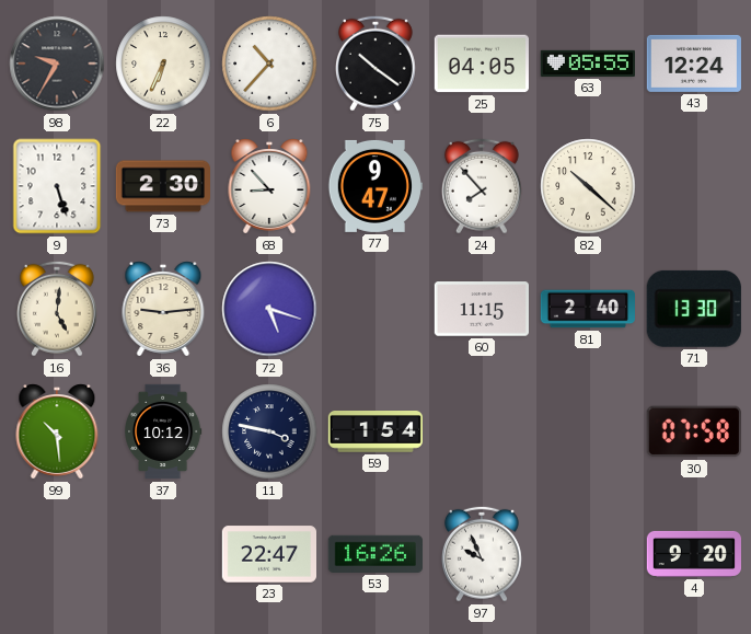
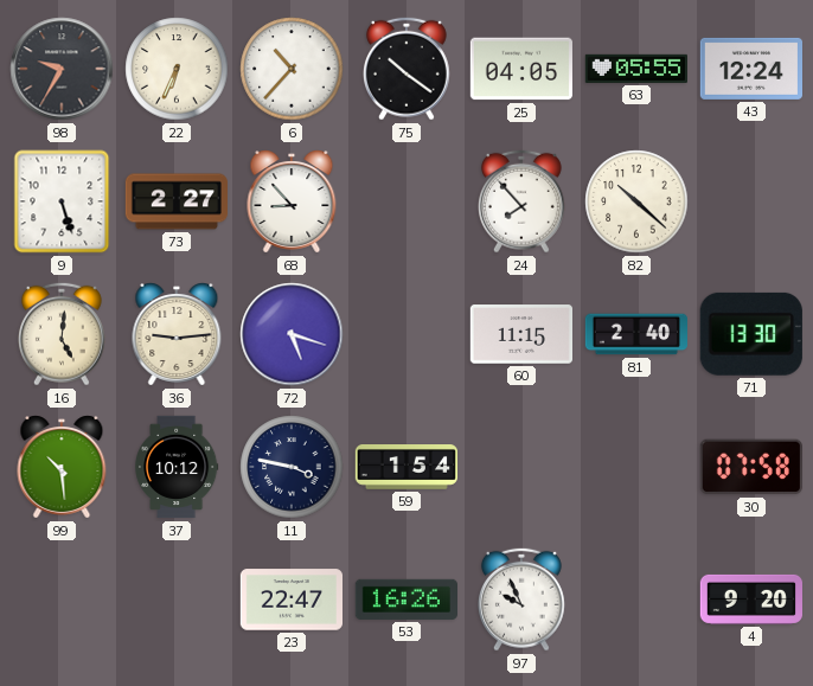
73: 2:30 -> 2:27 (175, 201)
77: 9:47 -> none (374, 186)
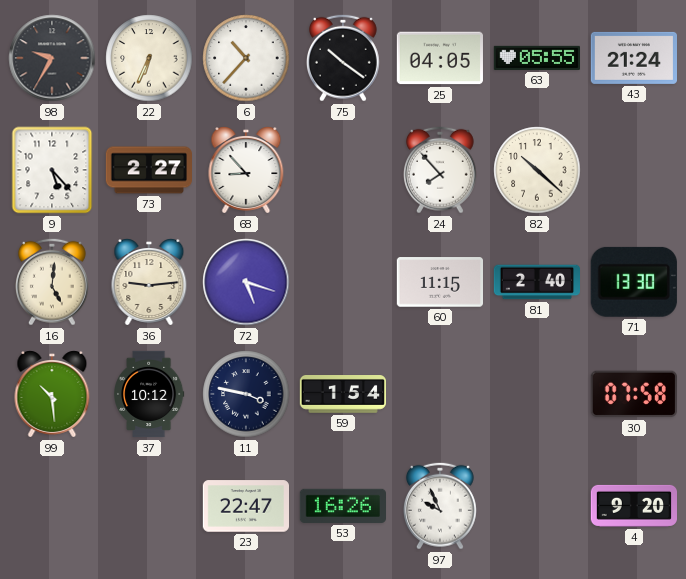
43: 12:24 -> 21:24 (633, 58)
9: 5:27 -> 5:23 (52, 170)
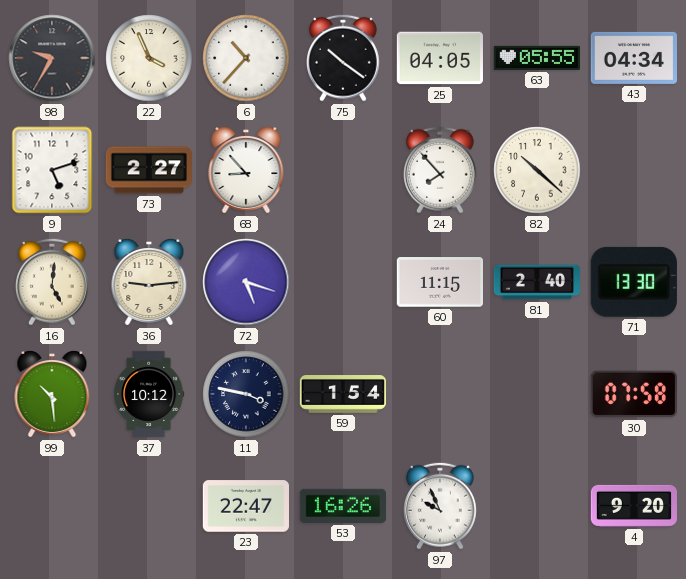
22: 6:34 -> 3:56 (149, 58)
43: 21:24 -> 04:34 (633, 58)
9: 5:23 -> 5:12 (52, 170)
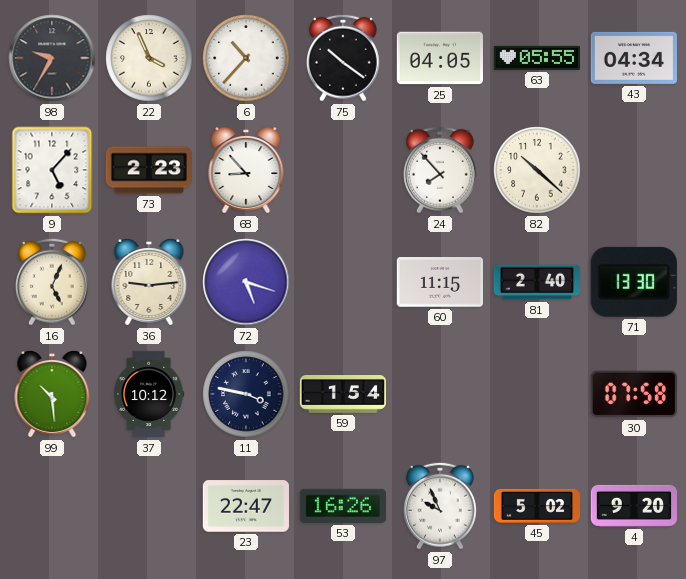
9: 5:12 -> 5:07 (52, 170)
73: 2:27 -> 2:23 (148, 170)
16: 5:01 -> 5:04 (52, 282)
45: none -> 5:02 (537, 506)
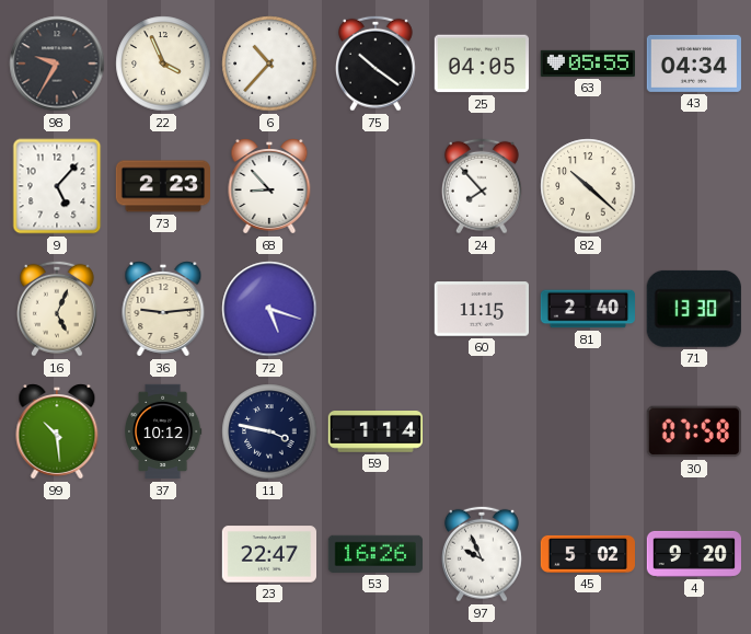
59: 1:54 -> 1:14 (374, 433)
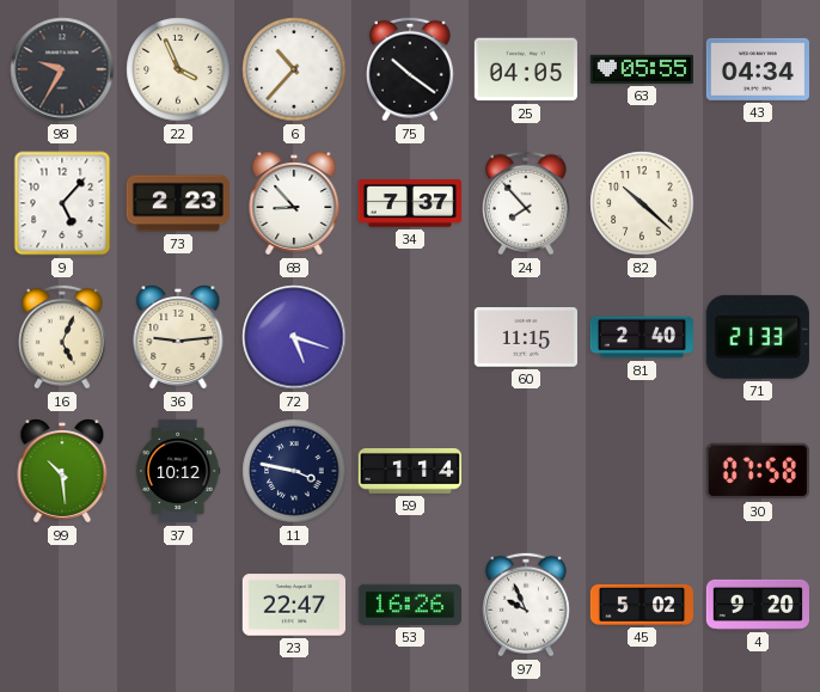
34: none -> 7:37 (409, 203)
71: 13:30 -> 21:33 (758, 337)
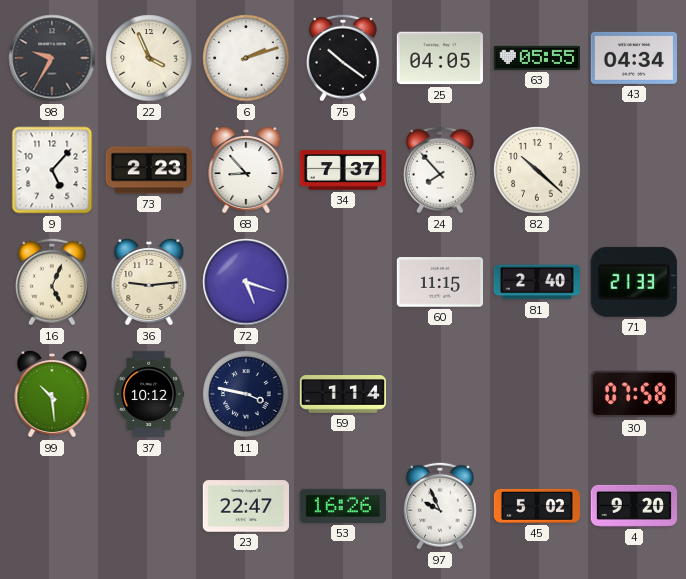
6: 10:37 -> 2:12 (246, 58)
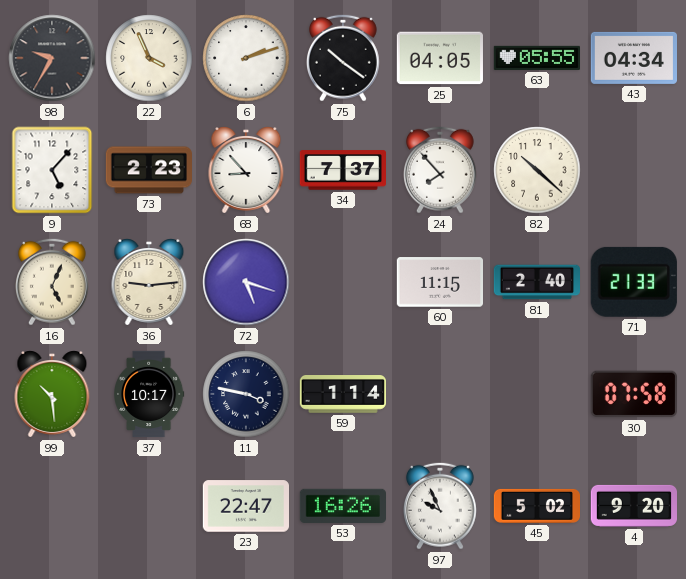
37: 10:12 -> 10:17 (150, 394)
